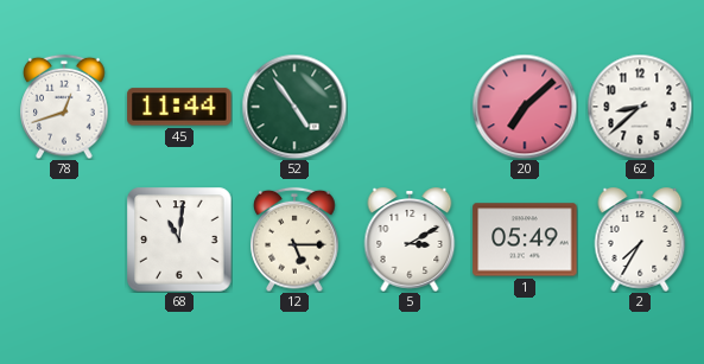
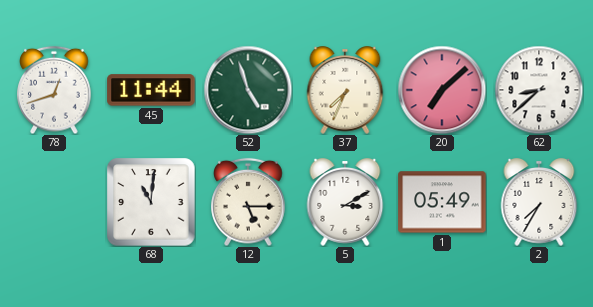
52: 4:54 -> 4:57 (248, 90)
37: none -> 7:34 (345, 90)
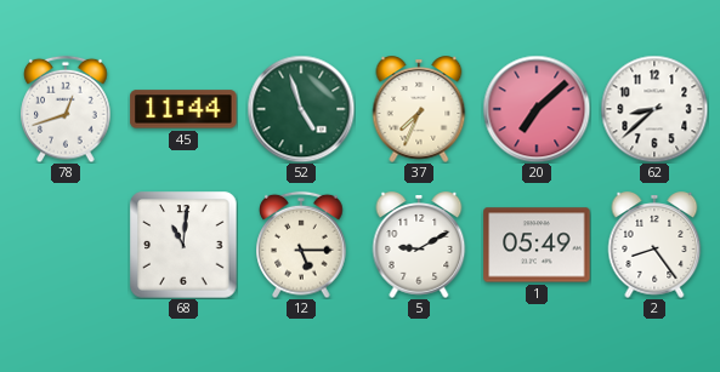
5: 3:10 -> 9:10 (419, 245)
2: 7:35 -> 8:24 (654, 245)
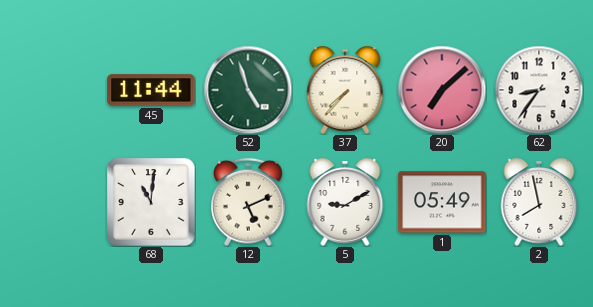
78: 12:42 -> none (66, 109)
37: 7:34 -> 7:37 (345, 90)
62: 8:38 -> 8:36 (539, 90)
12: 5:15 -> 5:11 (248, 202)
2: 8:24 -> 7:58 (539, 202)
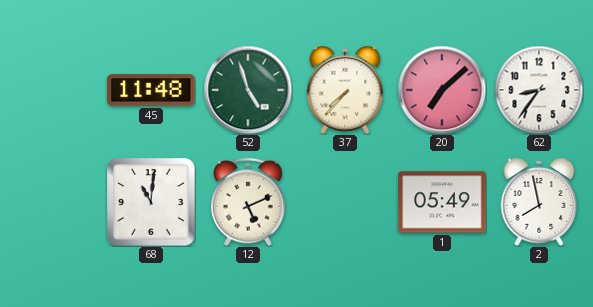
45: 11:44 -> 11:48 (151, 90)
5: 9:10 -> none (345, 202)
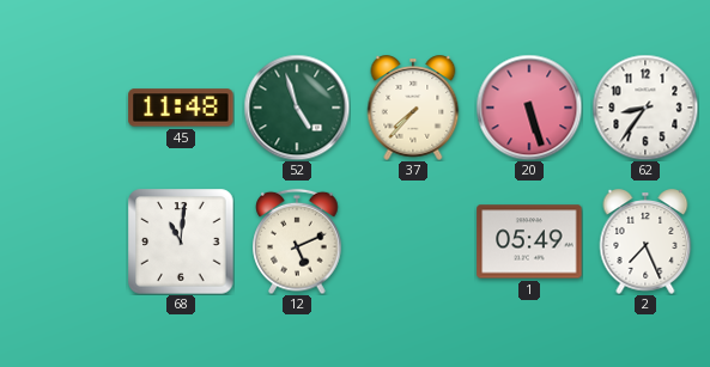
20: 7:08 -> 5:27 (529, 108)
2: 7:58 -> 7:26 (645, 241)
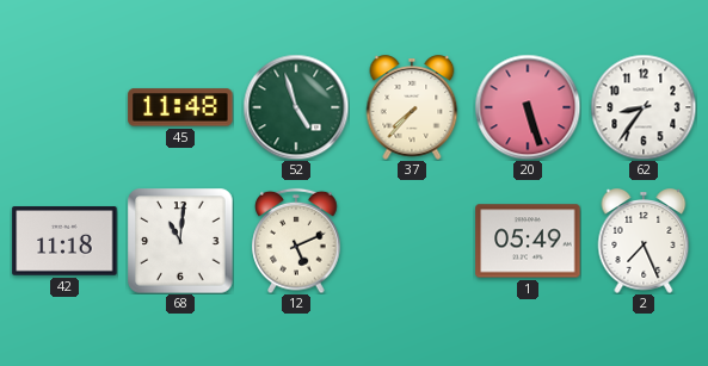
42: none -> 11:18 (64, 241)
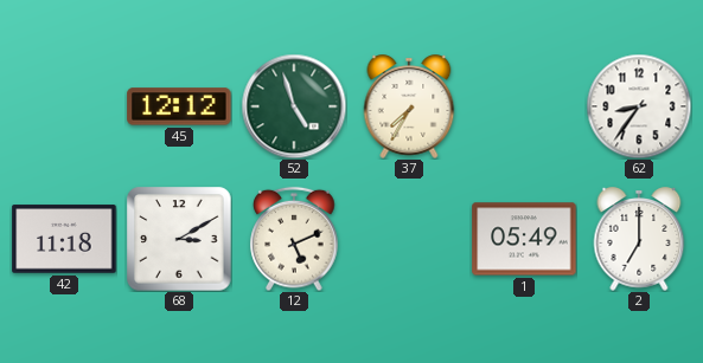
45: 11:48 -> 12:12 (179, 106)
37: 7:37 -> 7:35 (409, 106)
20: 5:27 -> none (528, 107)
68: 11:01 -> 3:10 (179, 239)
2: 7:26 -> 7:00 (639, 239)
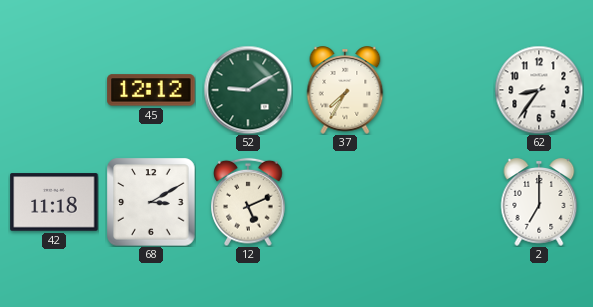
52: 4:57 -> 9:10 (248, 90)
1: 05:49 -> none (524, 239)
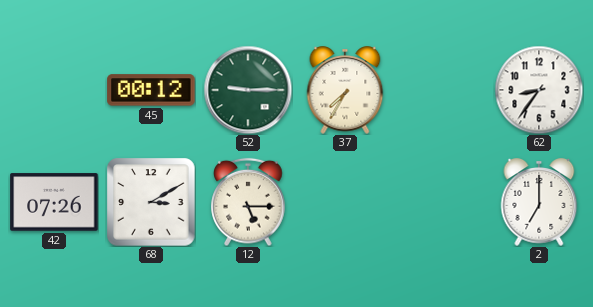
45: 12:12 -> 00:12 (151, 90)
52: 9:10 -> 9:15 (248, 90)
42: 11:18 -> 07:26 (54, 202)
12: 5:11 -> 5:15 (248, 202)
